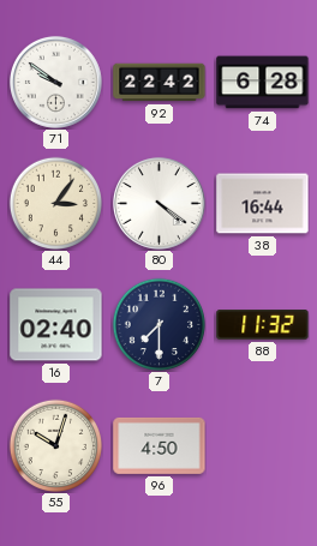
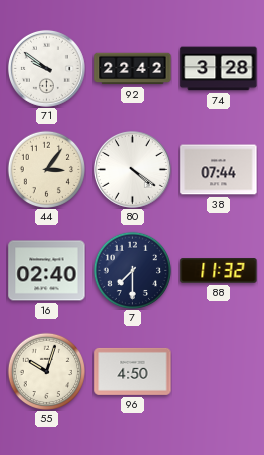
74: 6:28 -> 3:28 (219, 69)
38: 16:44 -> 07:44 (219, 170)
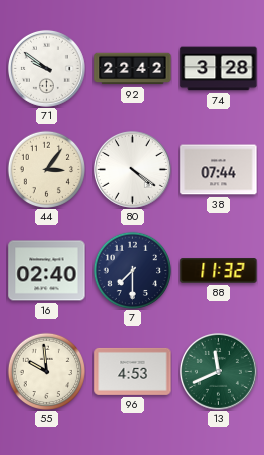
55: 10:03 -> 9:59 (46, 371)
96: 4:50 -> 4:53 (133, 371)
13: none -> 11:41 (218, 371)
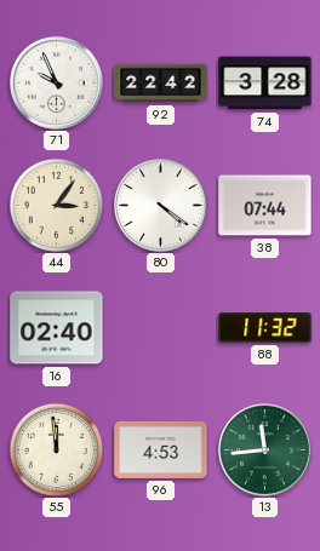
71: 9:51 -> 9:56 (56, 82)
7: 7:30 -> none (132, 270)
55: 9:59 -> 11:59 (56, 449)
13: 11:41 -> 11:44 (264, 449)
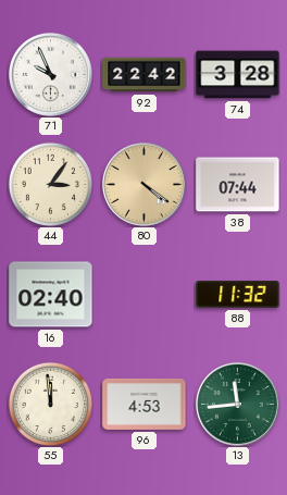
80 dial: white -> champagne (143, 184)
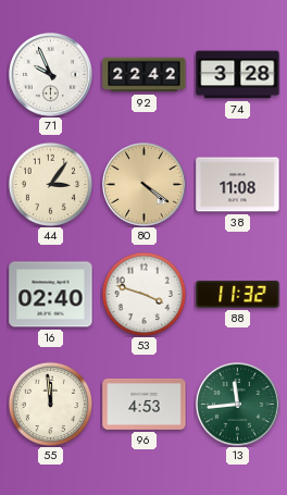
38: 07:44 -> 11:08 (238, 185)
53: none -> 3:48 (143, 294)
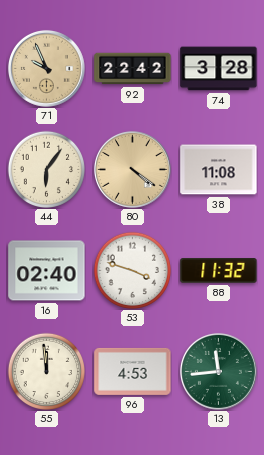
71 dial: white -> champagne (46, 68)
44: 3:06 -> 6:06 (46, 169)
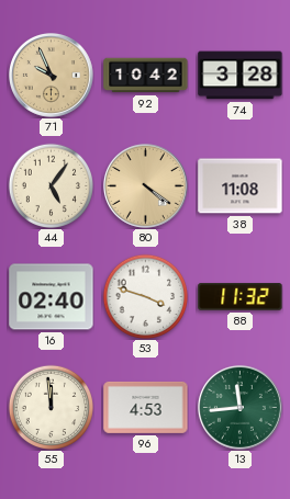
92: 22:42 -> 10:42 (146, 76)
44: 6:06 -> 5:06 (51, 185)
